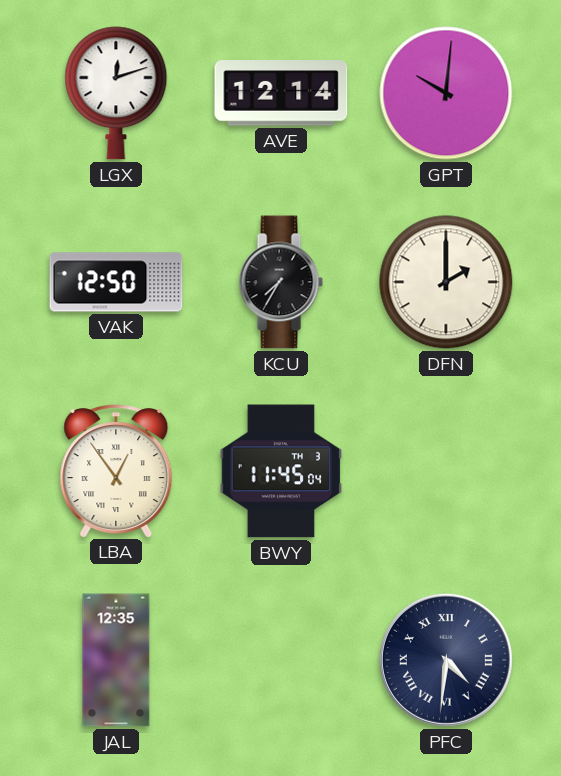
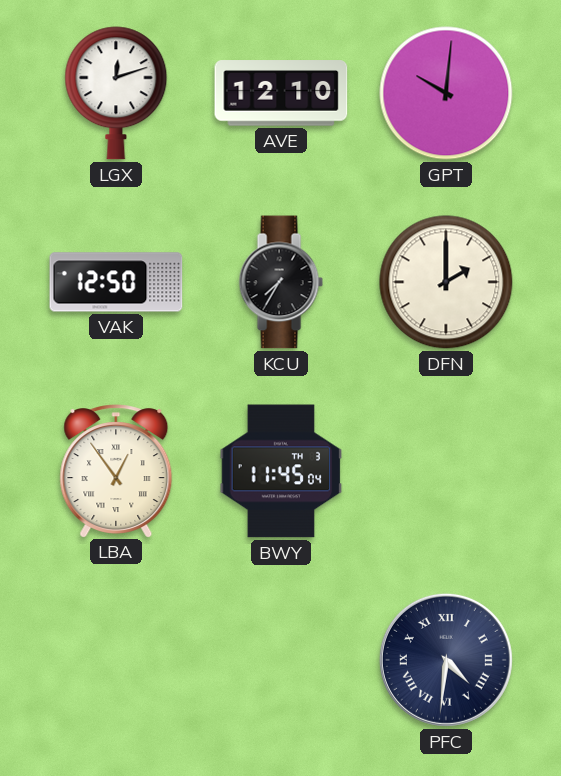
AVE: 12:14 -> 12:10 (281, 93)
JAL: 12:35 -> none (116, 660)
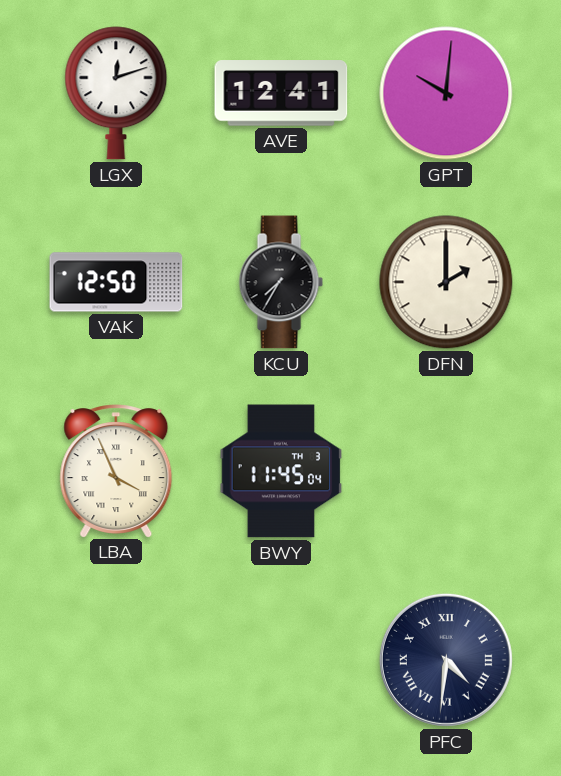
AVE: 12:10 -> 12:41 (281, 93)
LBA: 12:54 -> 3:56 (116, 471)
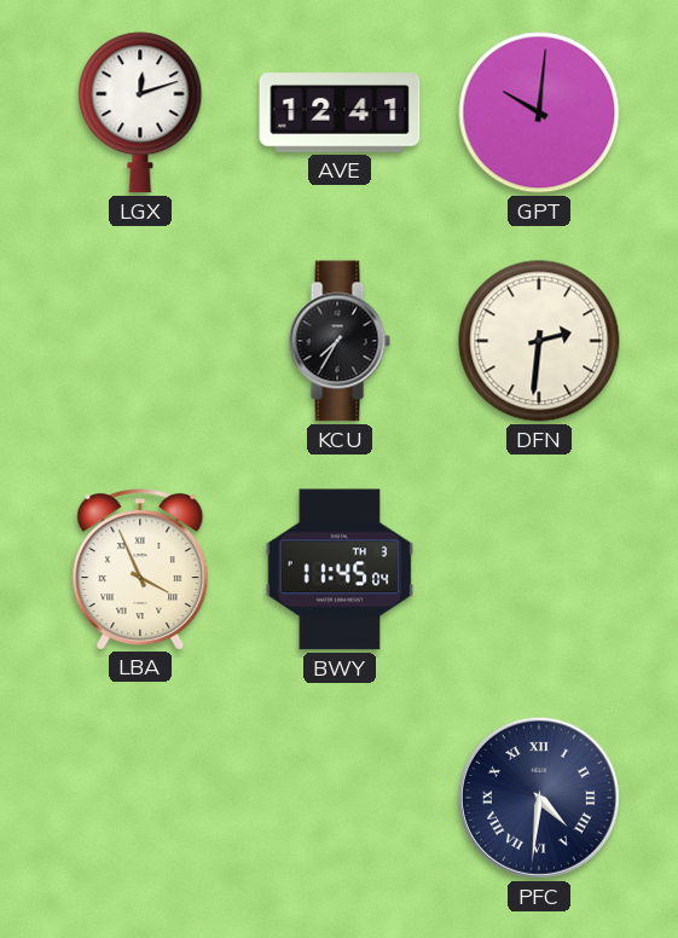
VAK: 12:50 -> none (116, 282)
DFN: 2:00 -> 2:31 (539, 341)
